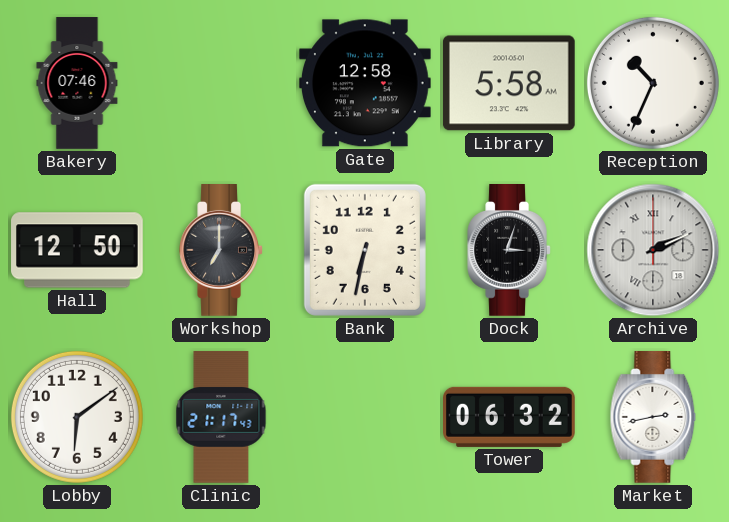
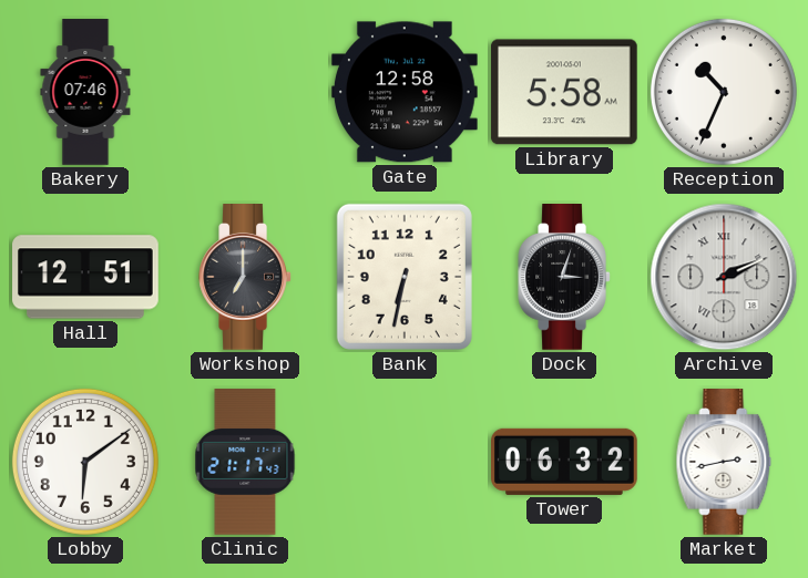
Hall: 12:50 -> 12:51 (85, 277)
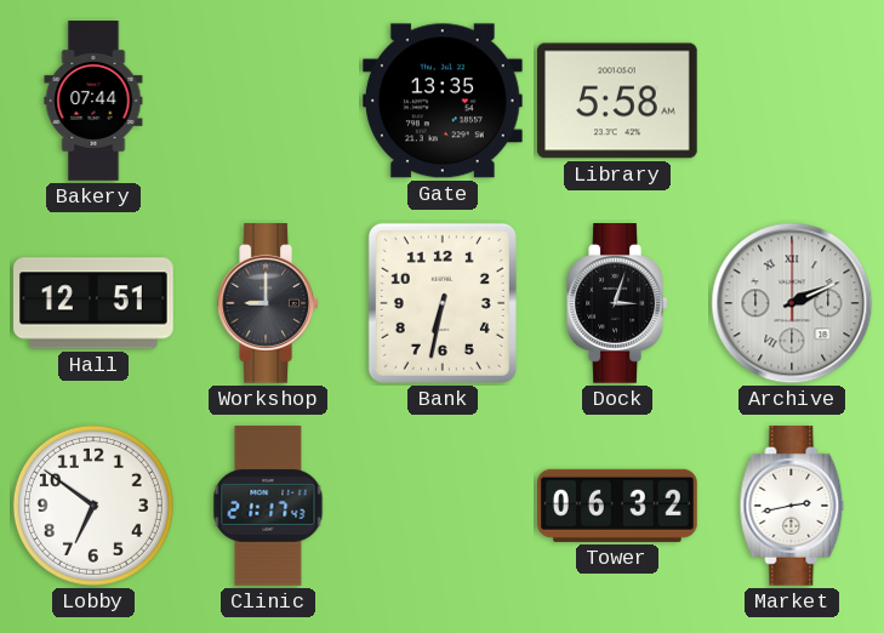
Bakery: 07:46 -> 07:44 (93, 101)
Gate: 12:58 -> 13:35 (444, 101)
Reception: 10:34 -> none (724, 92)
Workshop: 7:00 -> 9:00 (268, 304)
Lobby: 6:09 -> 6:51 (93, 506)
